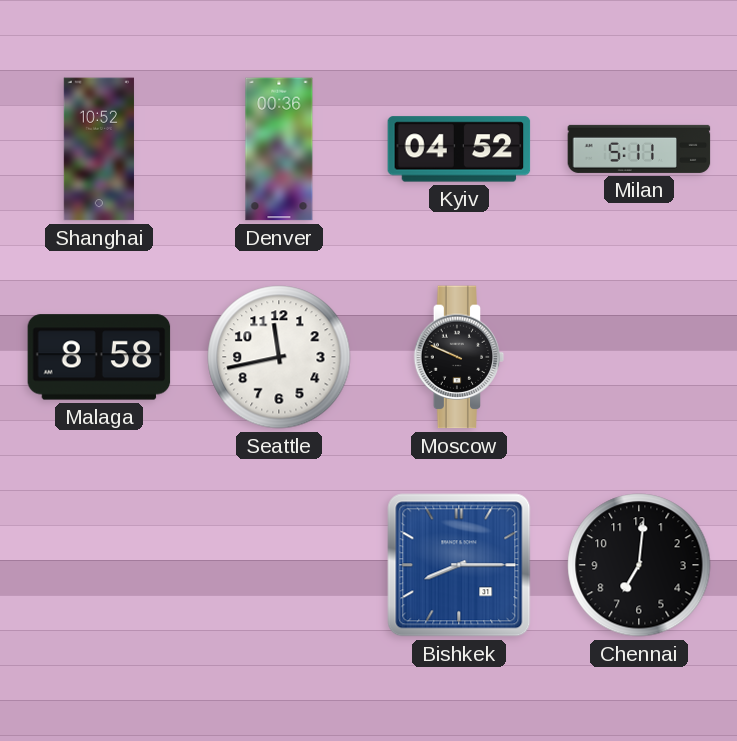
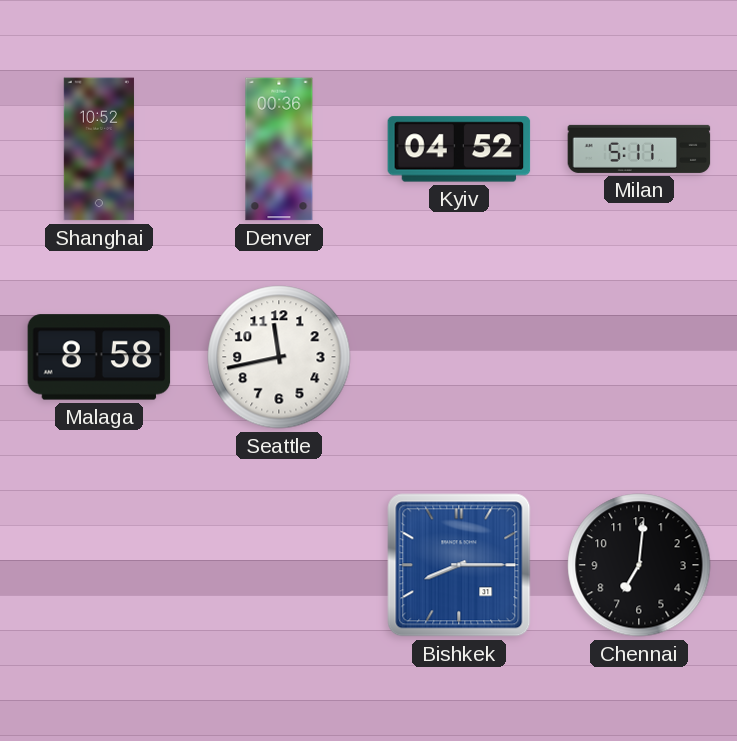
Moscow: 9:49 -> none (459, 357)
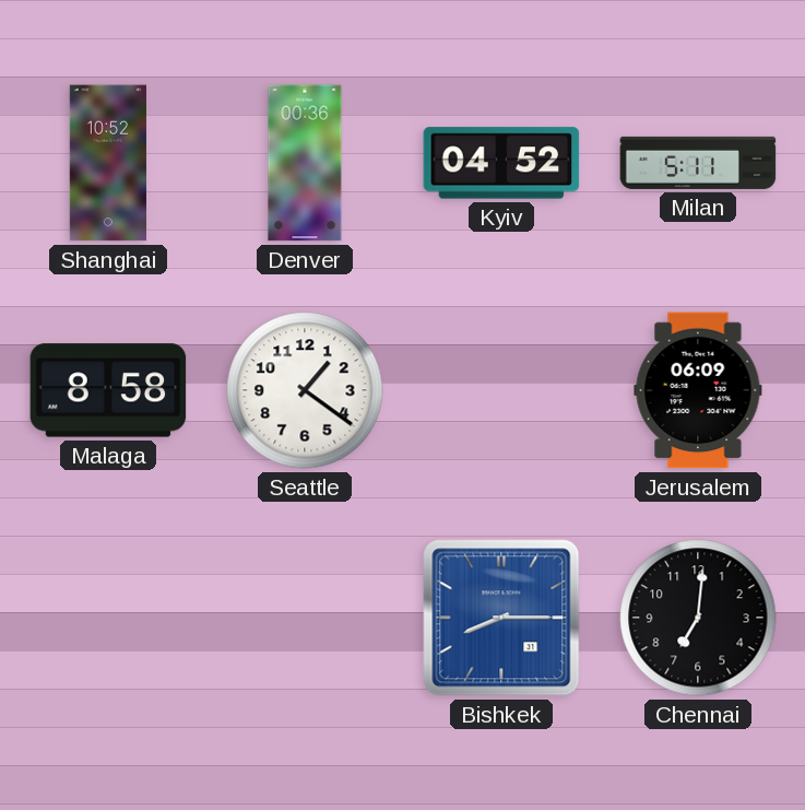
Seattle: 11:43 -> 1:21 (305, 390)
Jerusalem: none -> 06:09 (698, 390)
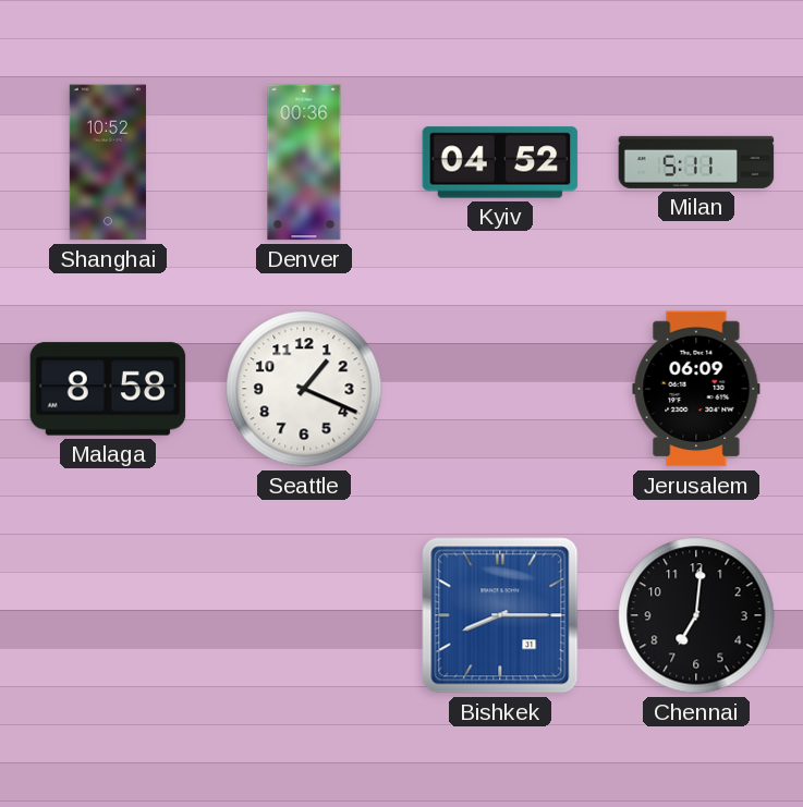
Seattle: 1:21 -> 1:19 (304, 389)
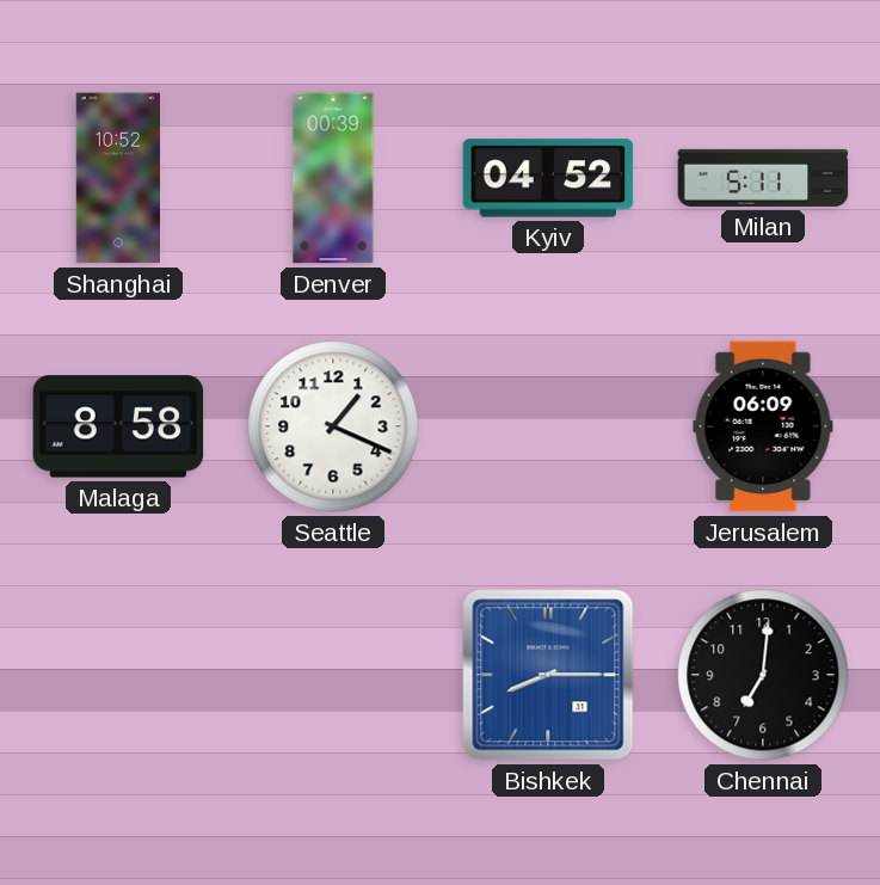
Denver: 00:36 -> 00:39 (333, 178)
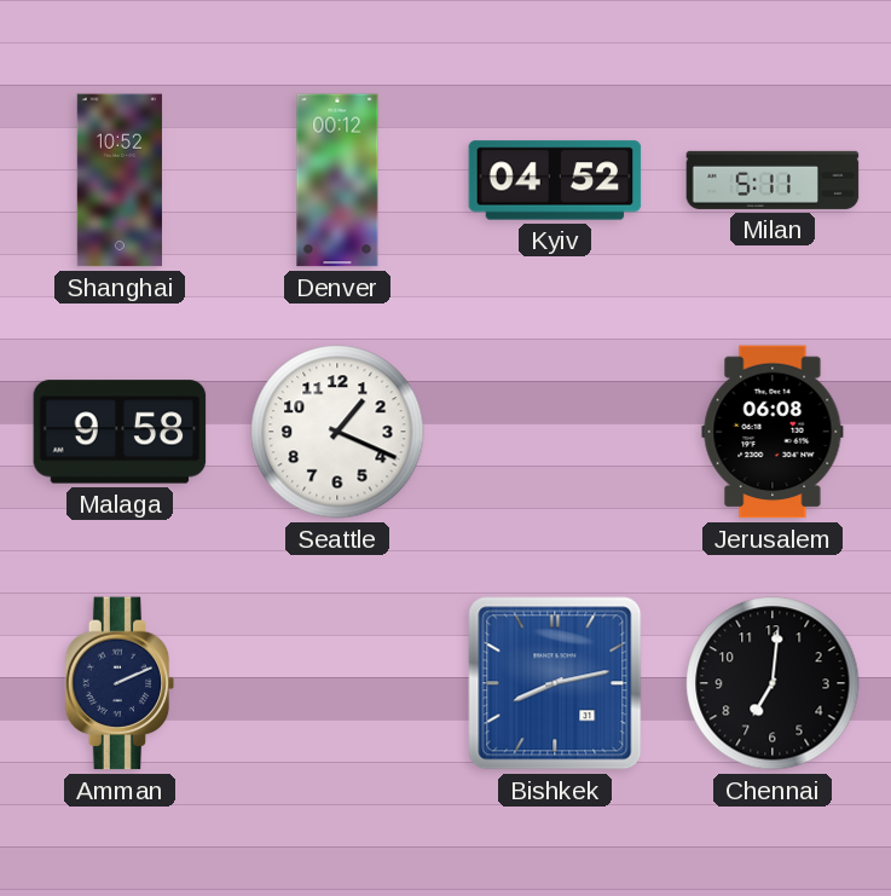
Denver: 00:39 -> 00:12 (337, 180)
Malaga: 8:58 -> 9:58 (120, 432)
Jerusalem: 06:09 -> 06:08 (773, 432)
Amman: none -> 2:11 (120, 683)
Bishkek: 8:15 -> 8:13 (555, 683)
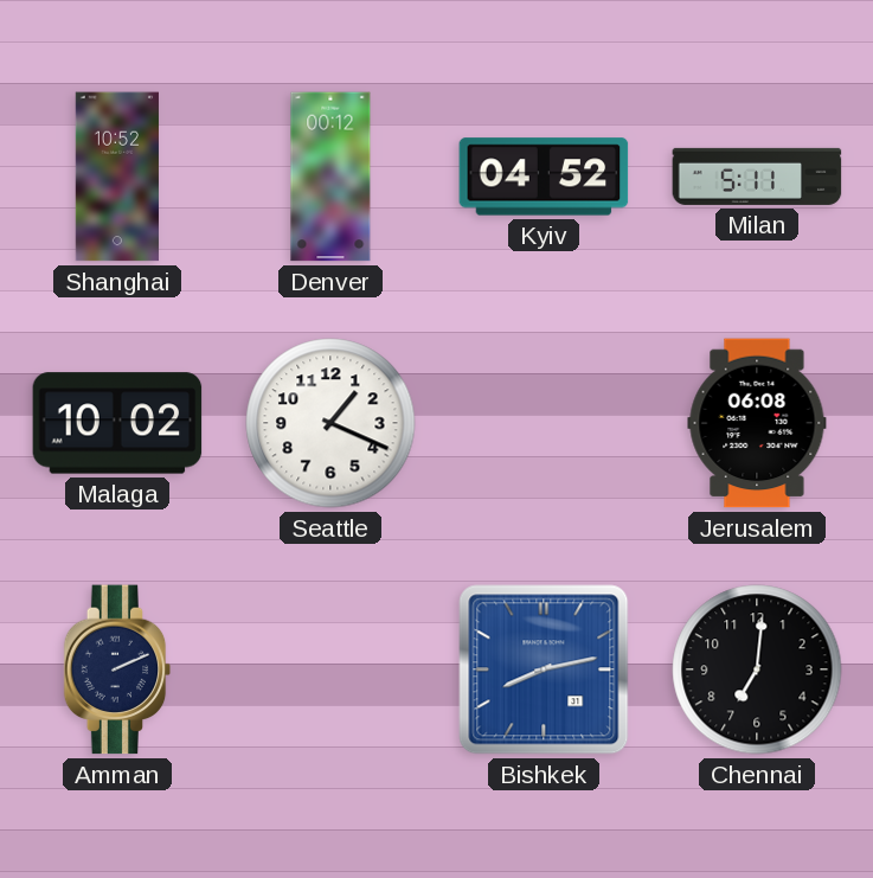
Malaga: 9:58 -> 10:02 (117, 423)
